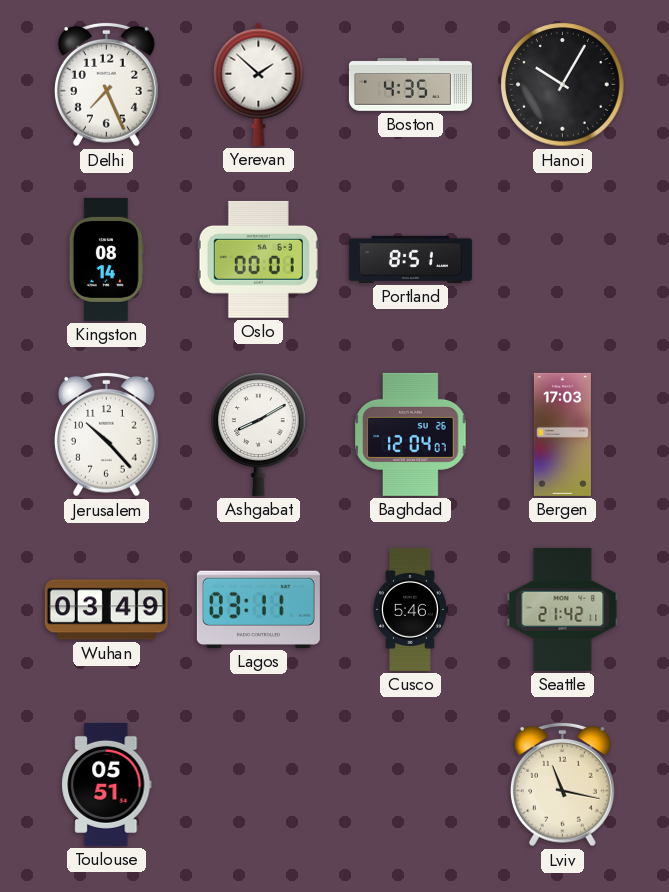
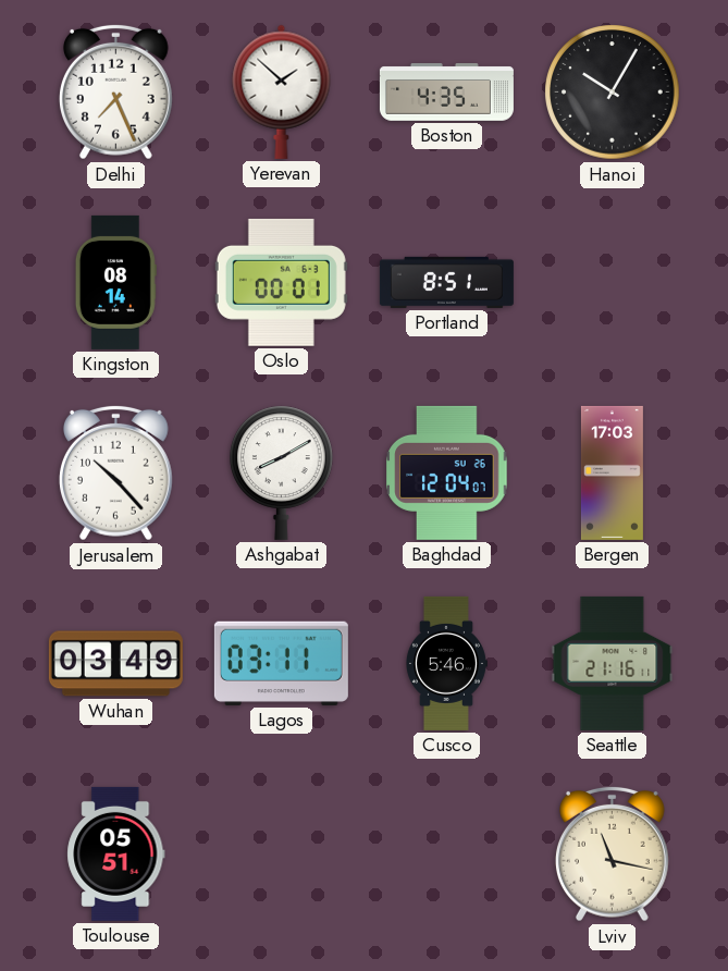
Seattle: 21:42 -> 21:16 (613, 663)
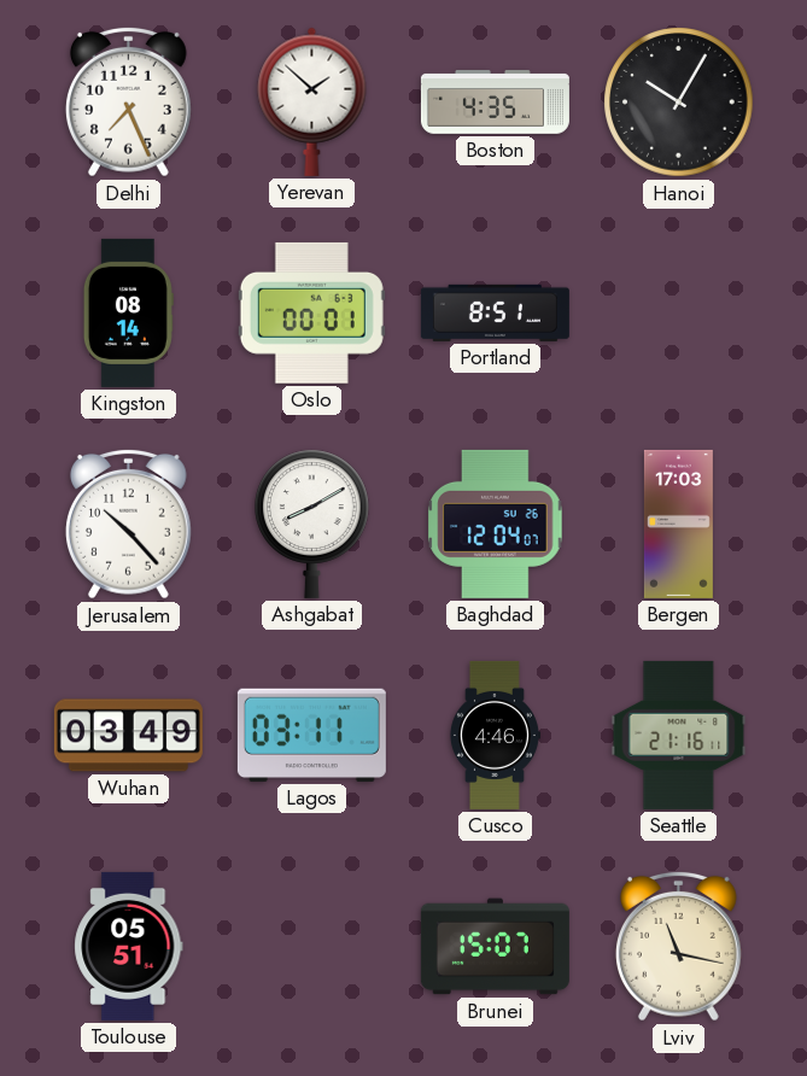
Cusco: 5:46 -> 4:46 (495, 735)
Brunei: none -> 15:07 (495, 947)
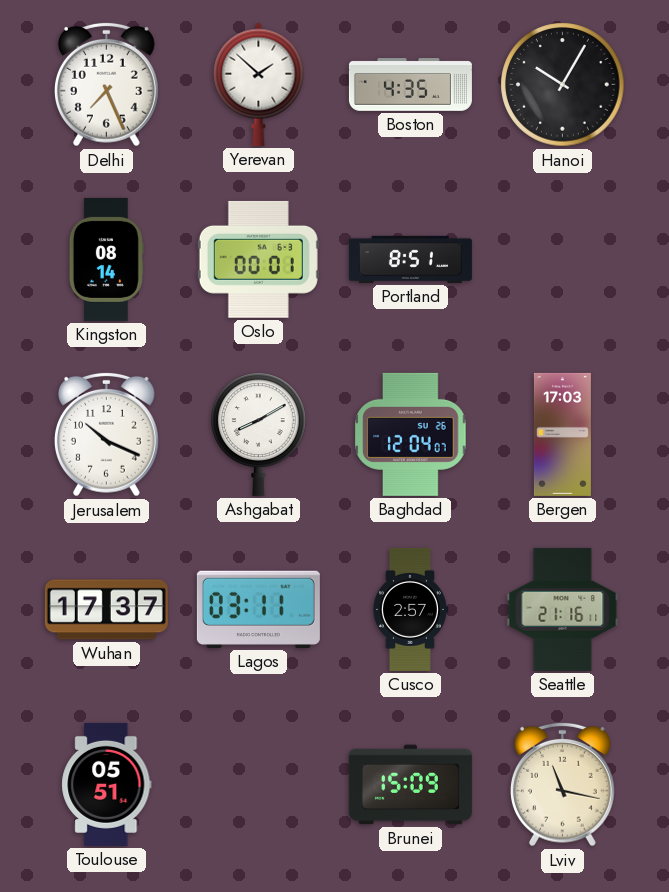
Jerusalem: 10:23 -> 10:19 (106, 434)
Wuhan: 03:49 -> 17:37 (106, 610)
Cusco: 4:46 -> 2:57 (410, 609)
Brunei: 15:07 -> 15:09 (410, 785)
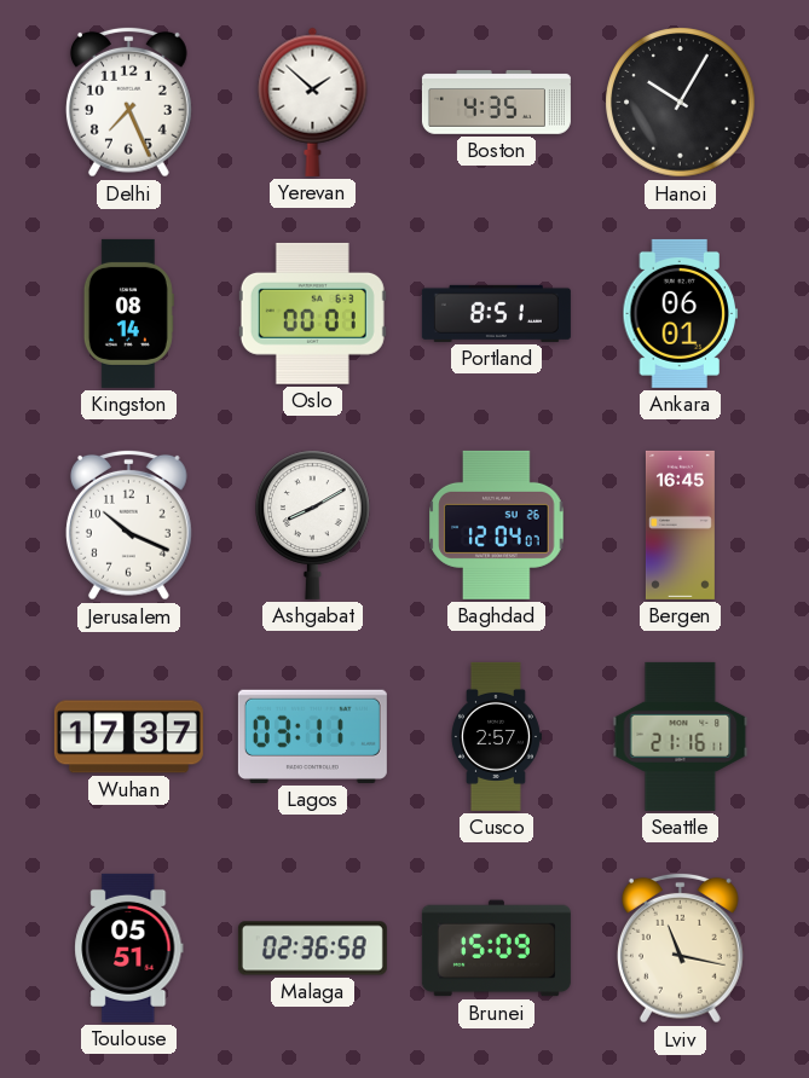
Ankara: none -> 06:01 (681, 313)
Bergen: 17:03 -> 16:45 (680, 524)
Malaga: none -> 02:36 (312, 949)
